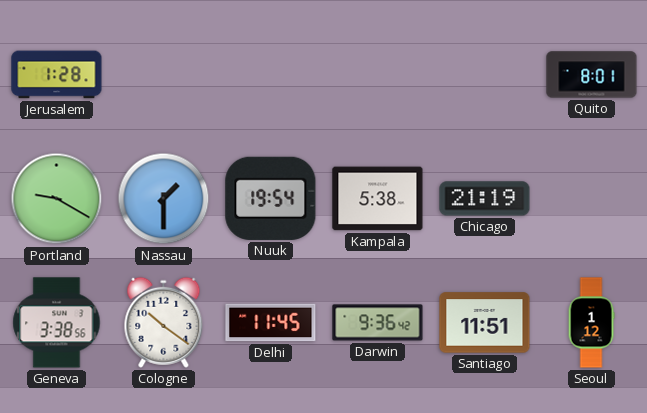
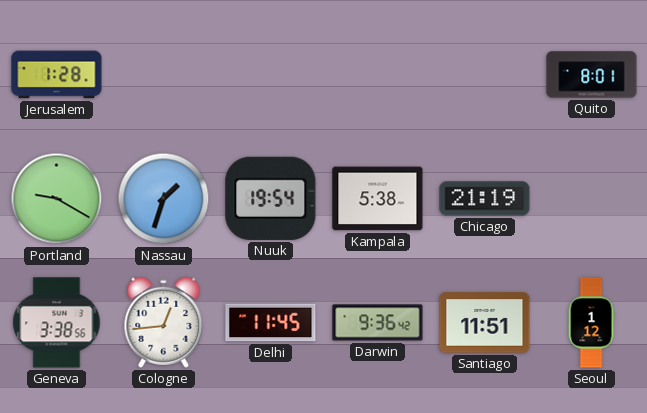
Nassau: 1:30 -> 1:33 (164, 199)
Cologne: 10:21 -> 12:44 (164, 322)
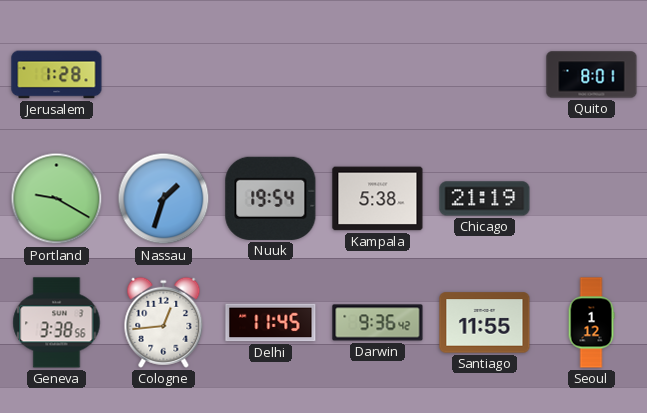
Santiago: 11:51 -> 11:55 (485, 323)
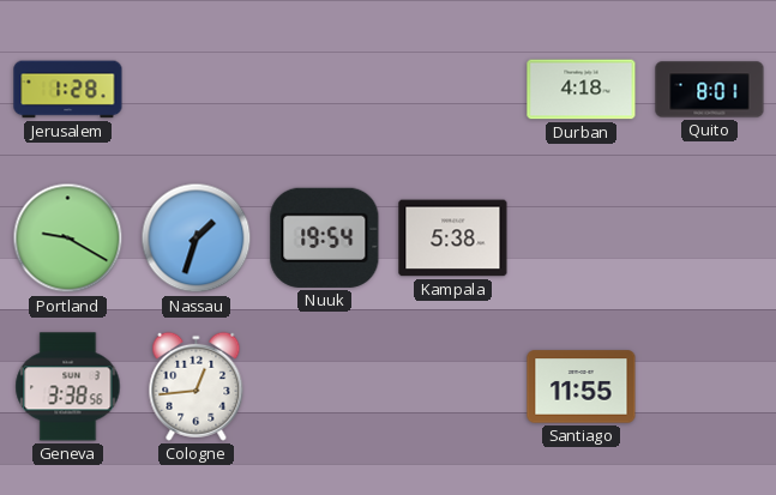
Durban: none -> 4:18 (582, 90)
Chicago: 21:19 -> none (485, 199)
Delhi: 11:45 -> none (271, 323)
Darwin: 9:36 -> none (378, 323)
Seoul: 1:12 -> none (591, 323)
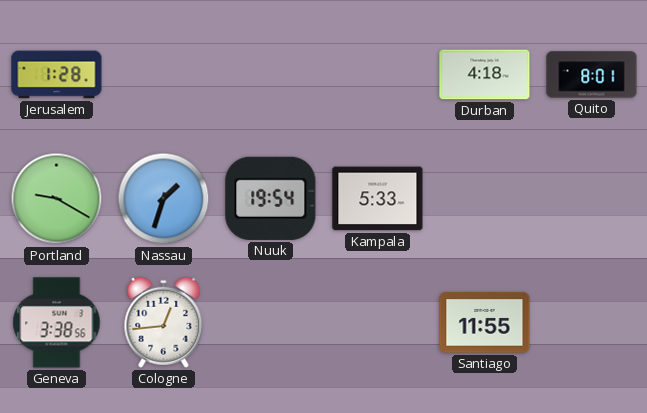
Kampala: 5:38 -> 5:33 (378, 199)
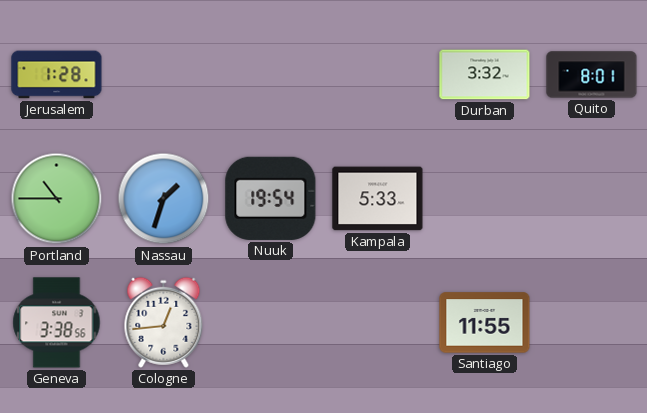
Durban: 4:18 -> 3:32 (485, 75)
Portland: 9:20 -> 10:45 (57, 199)
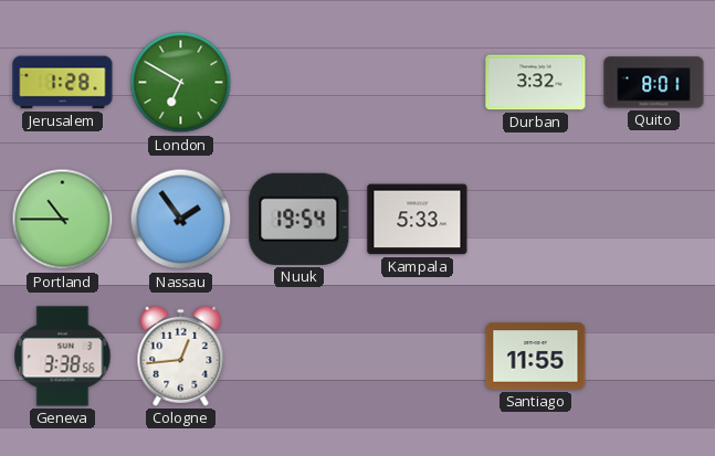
London: none -> 6:50 (181, 83)
Nassau: 1:33 -> 1:54 (181, 220)
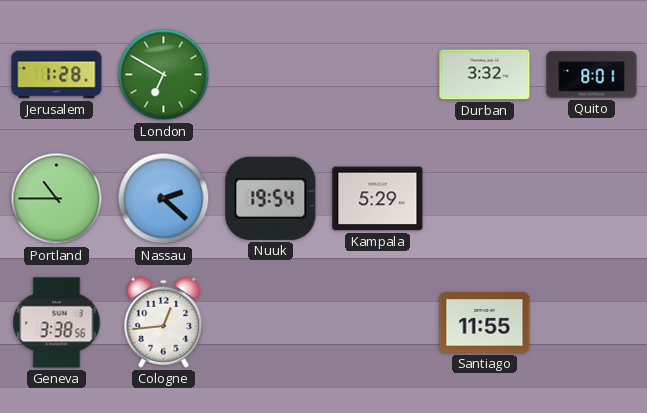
Nassau: 1:54 -> 2:22 (164, 199)
Kampala: 5:33 -> 5:29 (378, 199)
